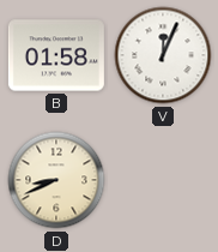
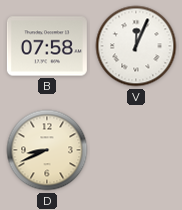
B: 01:58 -> 07:58 (47, 46)
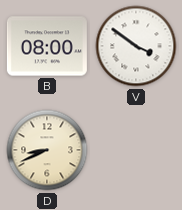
B: 07:58 -> 08:00 (47, 46)
V: 12:04 -> 3:51 (136, 46)
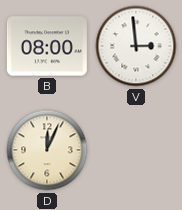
V: 3:51 -> 2:59 (136, 46)
D: 8:41 -> 12:04 (47, 150)
